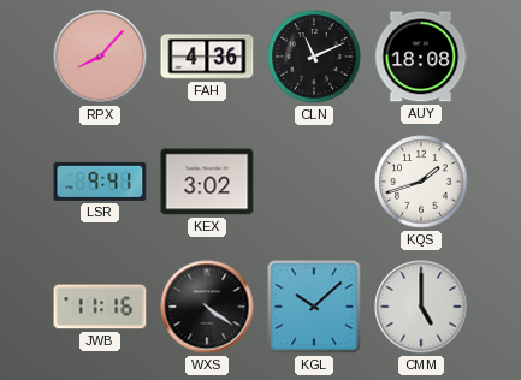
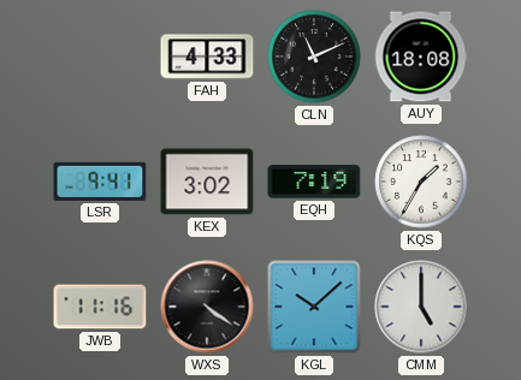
RPX: 8:07 -> none (100, 57)
FAH: 4:36 -> 4:33 (207, 57)
EQH: none -> 7:19 (314, 182)
KQS: 1:42 -> 1:35 (421, 182)
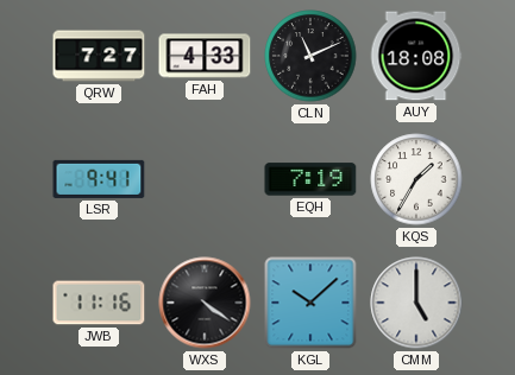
QRW: none -> 7:27 (99, 56)
KEX: 3:02 -> none (207, 182)
